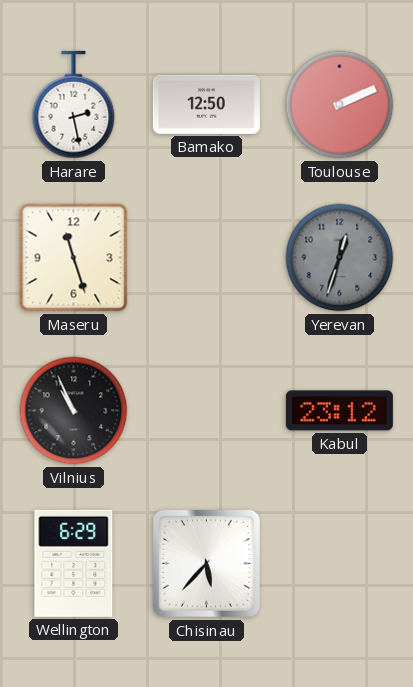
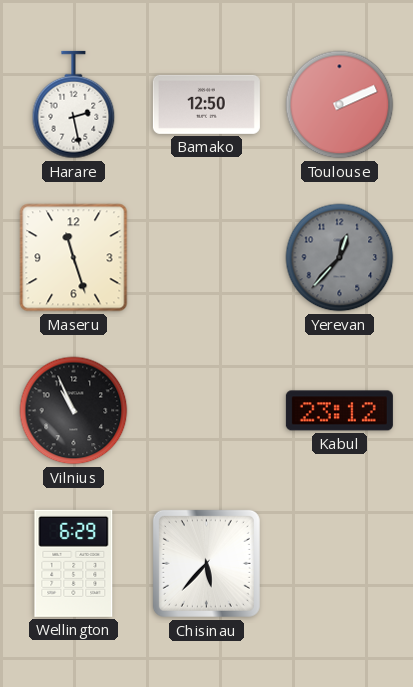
Yerevan: 12:33 -> 12:37 (340, 258)
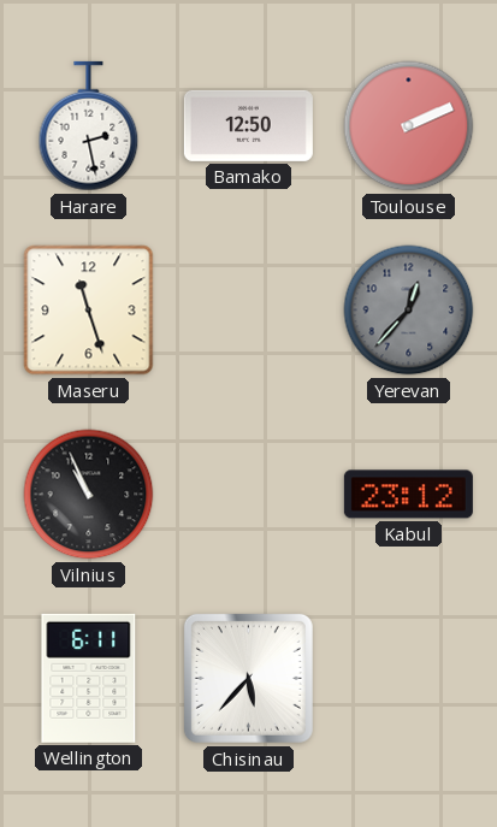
Wellington: 6:29 -> 6:11 (89, 678)
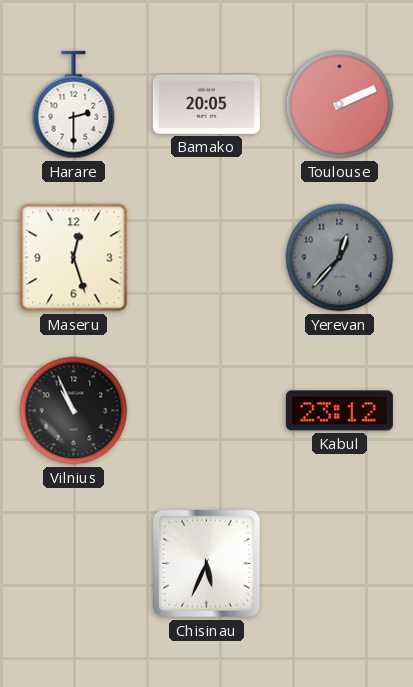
Harare: 2:28 -> 2:30 (74, 105)
Bamako: 12:50 -> 20:05 (206, 104)
Maseru: 11:27 -> 12:27 (74, 258)
Wellington: 6:11 -> none (89, 678)
Chisinau: 5:37 -> 5:34 (206, 563)
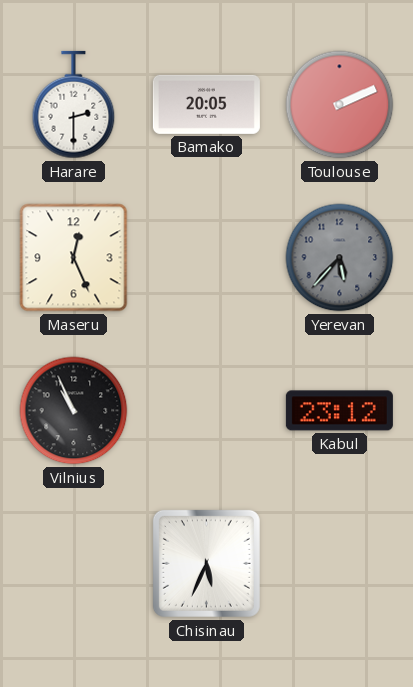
Maseru: 12:27 -> 12:26 (74, 258)
Yerevan: 12:37 -> 5:37 (340, 258)
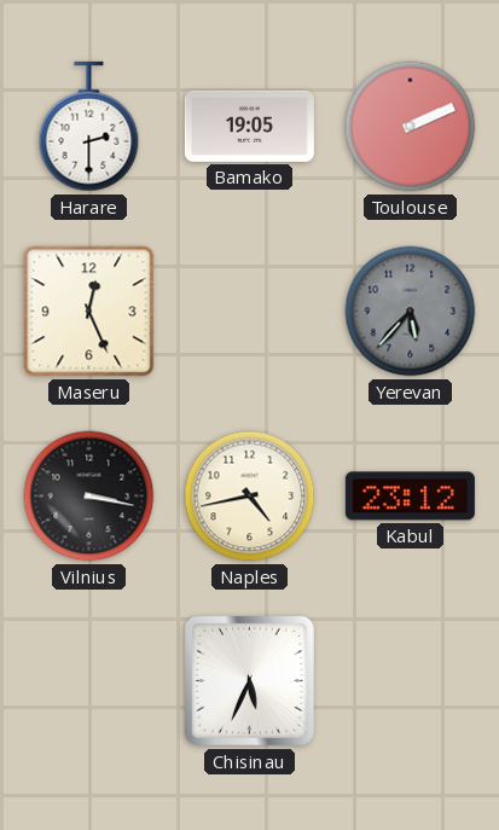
Bamako: 20:05 -> 19:05 (249, 126)
Vilnius: 10:56 -> 3:17 (89, 497)
Naples: none -> 4:43 (250, 497)
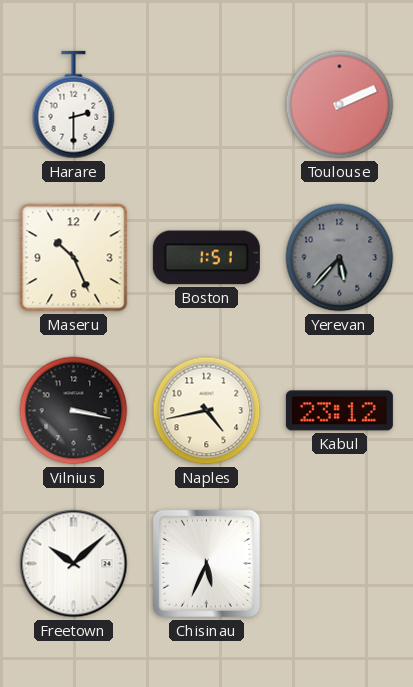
Bamako: 19:05 -> none (249, 126)
Maseru: 12:26 -> 10:26 (74, 258)
Boston: none -> 1:51 (206, 258)
Freetown: none -> 10:08 (74, 564)
